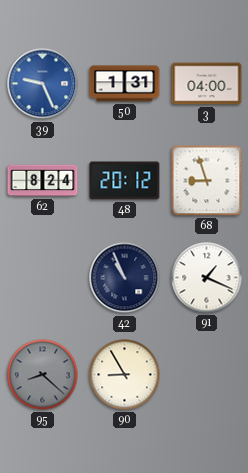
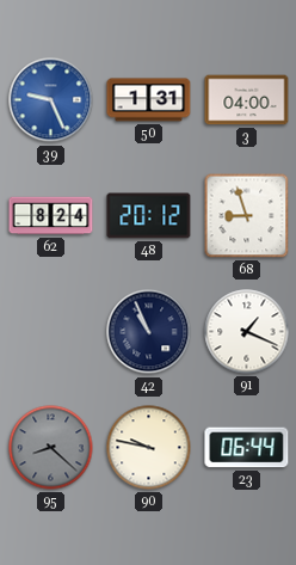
90: 8:55 -> 9:47 (149, 448)
23: none -> 06:44 (247, 448)
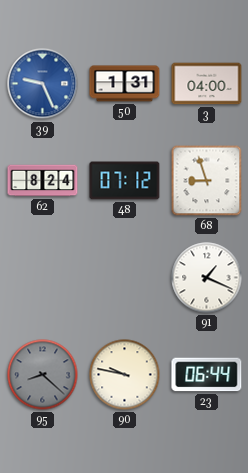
48: 20:12 -> 07:12 (125, 181)
42: 10:56 -> none (149, 332)
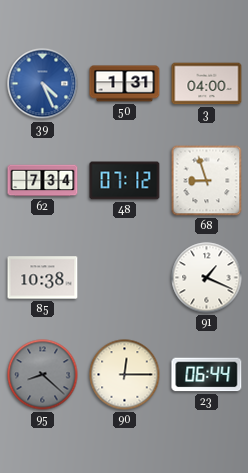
39: 9:26 -> 4:26 (43, 84)
62: 8:24 -> 7:34 (43, 181)
85: none -> 10:38 (43, 278)
90: 9:47 -> 12:15 (125, 375)
